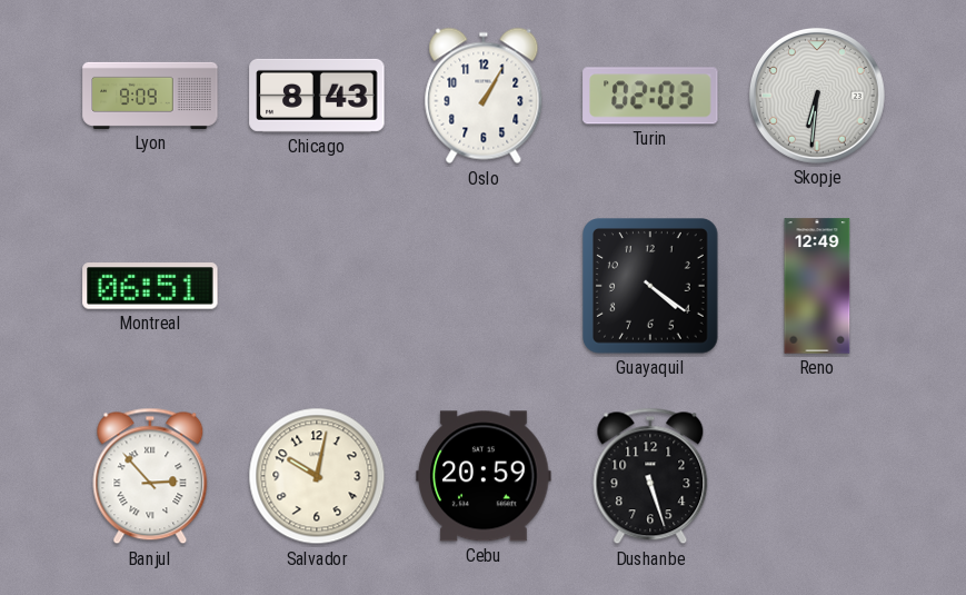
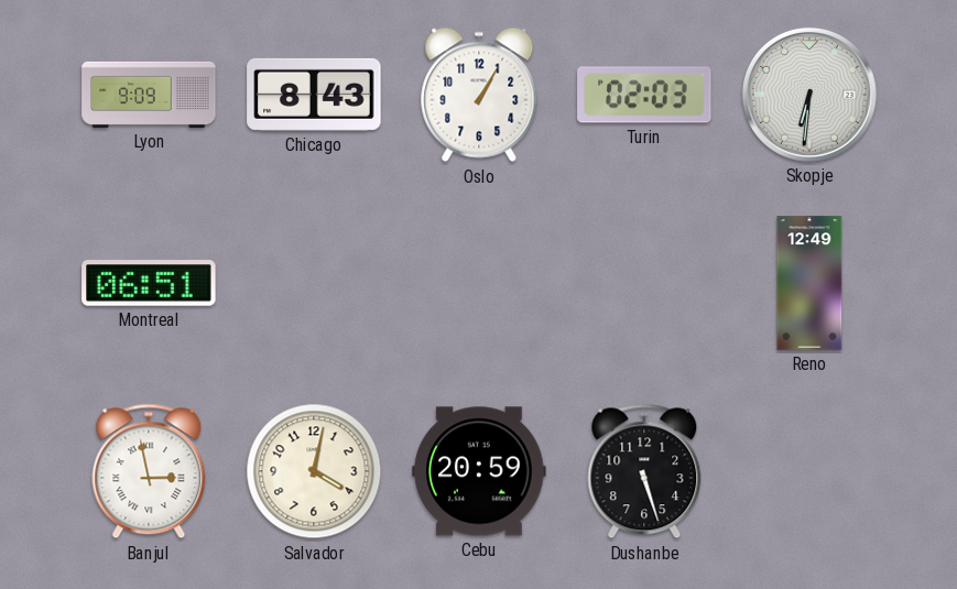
Guayaquil: 4:21 -> none (651, 287)
Banjul: 2:53 -> 2:58 (149, 471)
Salvador: 10:02 -> 4:02 (314, 471)
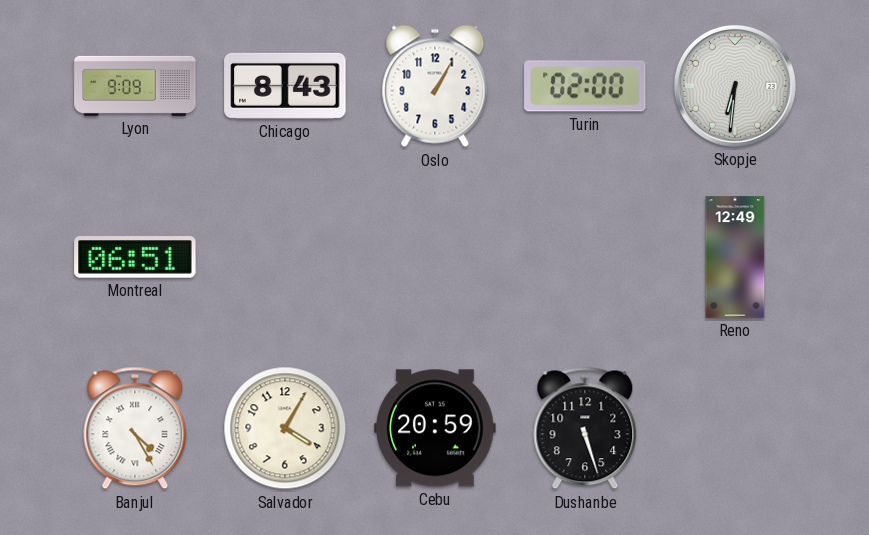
Turin: 02:03 -> 02:00 (585, 86)
Banjul: 2:58 -> 4:25 (135, 428)
Salvador: 4:02 -> 4:05 (285, 428)
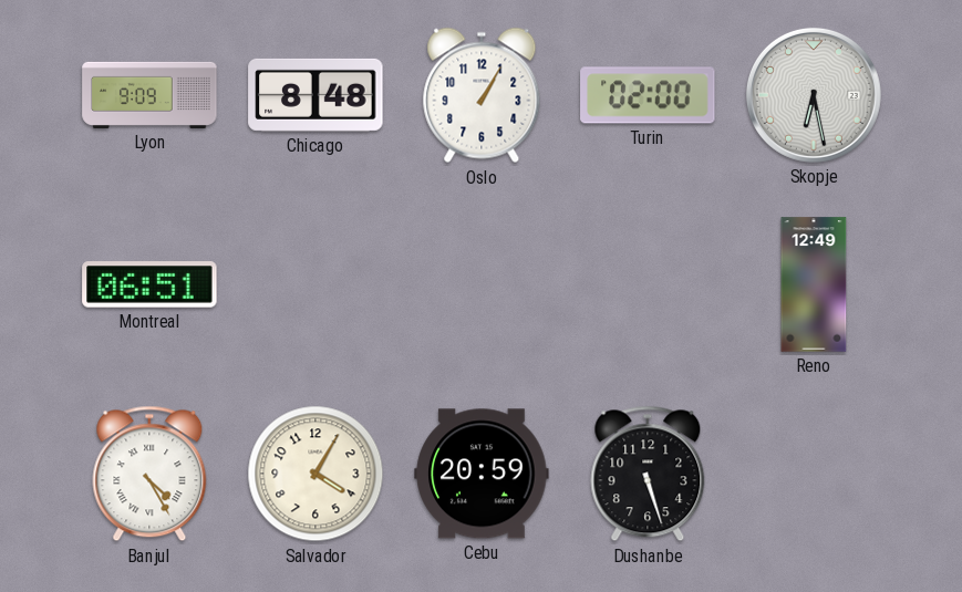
Chicago: 8:43 -> 8:48 (316, 95)
Skopje: 6:31 -> 6:28 (814, 95)
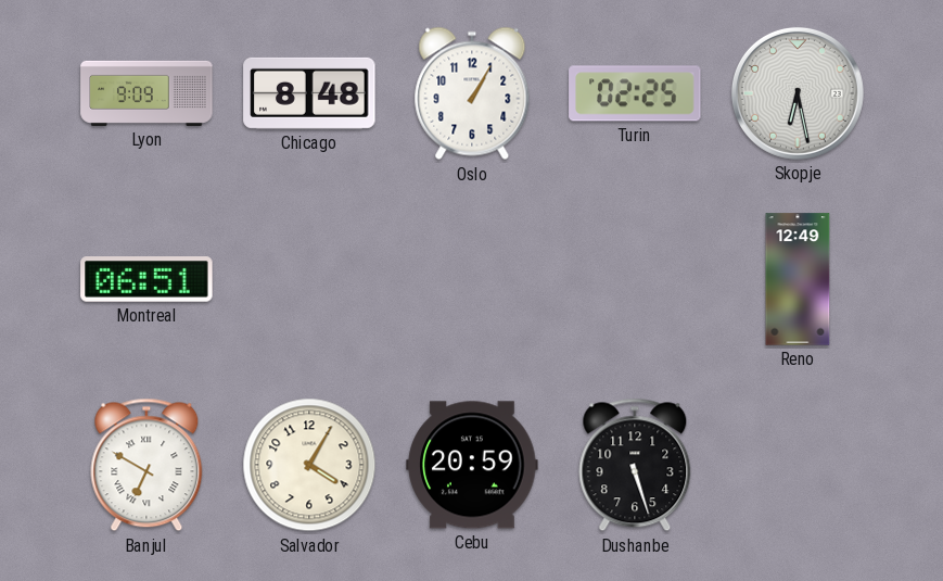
Turin: 02:00 -> 02:25 (635, 93)
Banjul: 4:25 -> 6:50 (146, 465)
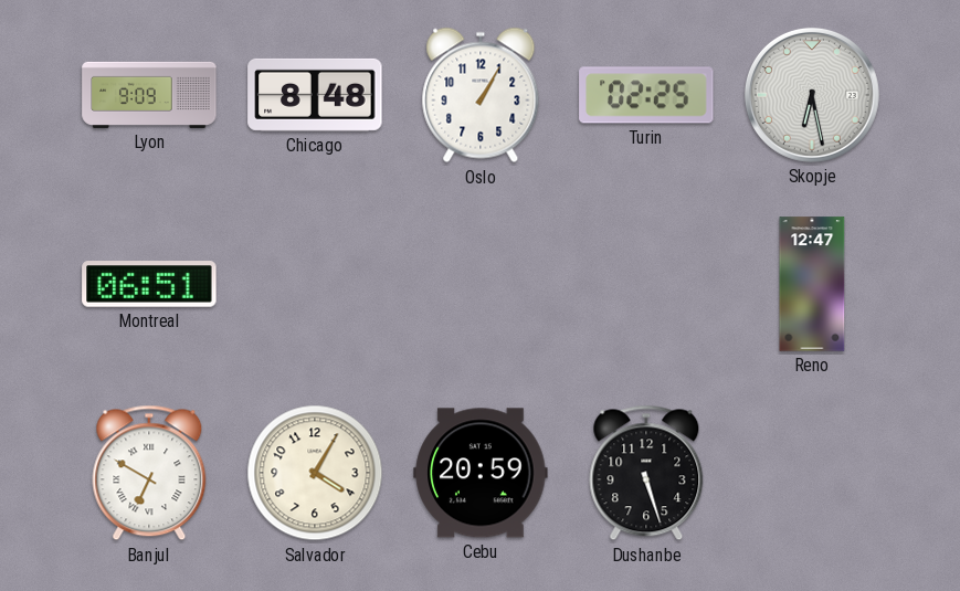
Reno: 12:49 -> 12:47 (812, 284)
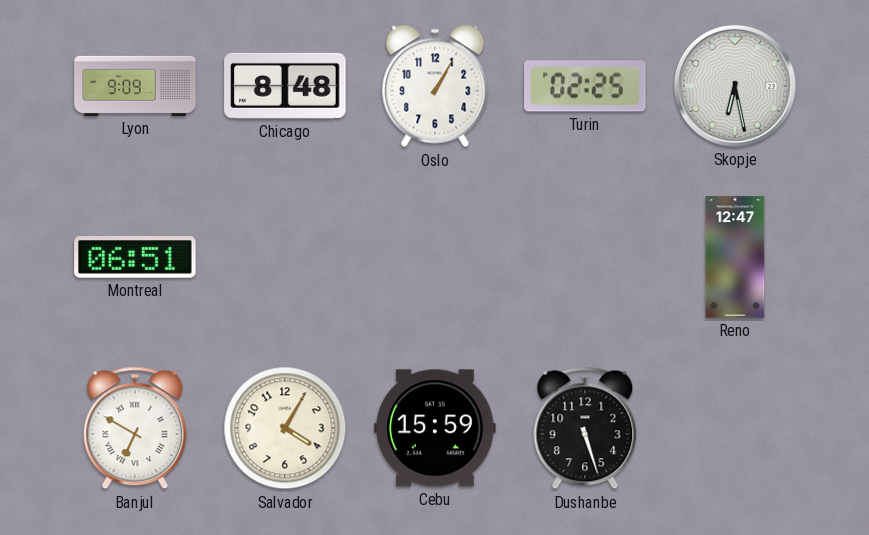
Cebu: 20:59 -> 15:59 (435, 428)
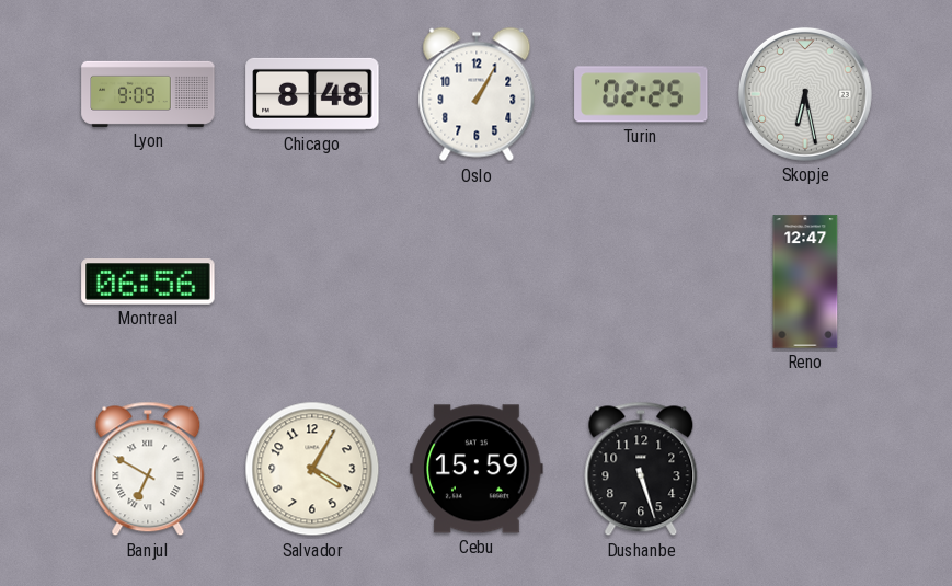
Montreal: 06:51 -> 06:56 (148, 281)
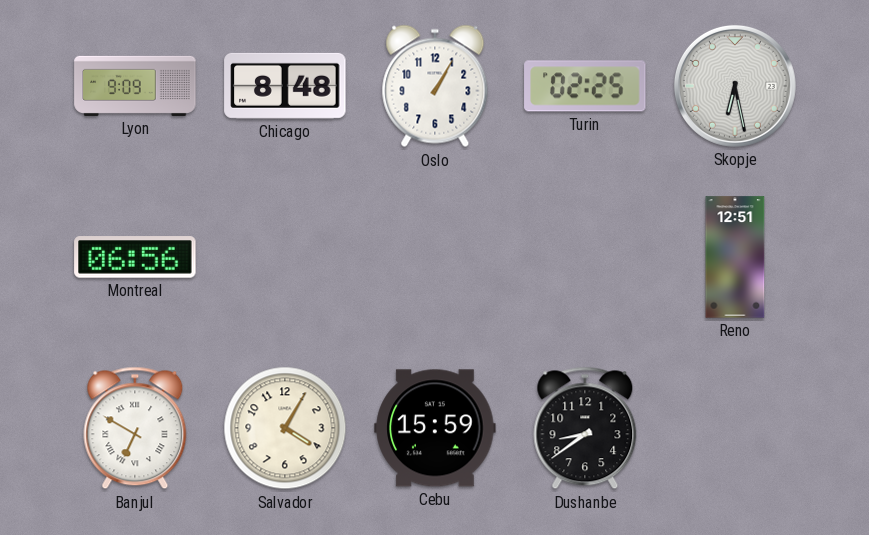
Reno: 12:47 -> 12:51 (735, 257)
Dushanbe: 5:27 -> 8:39 (585, 428)
